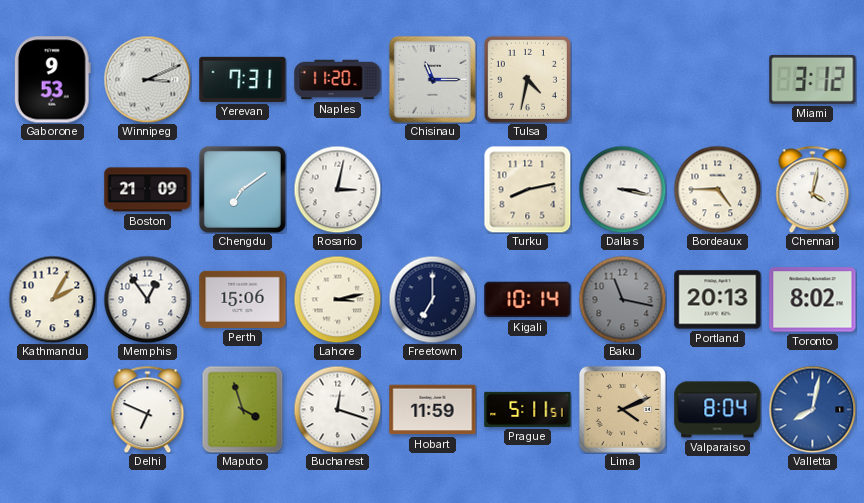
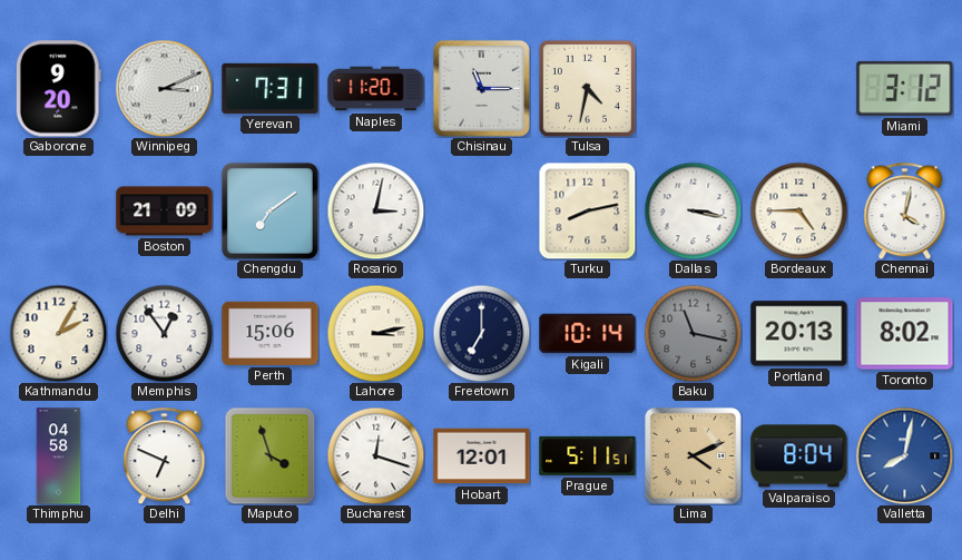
Gaborone: 9:53 -> 9:20 (58, 89)
Thimphu: none -> 04:58 (59, 456)
Hobart: 11:59 -> 12:01 (482, 456)
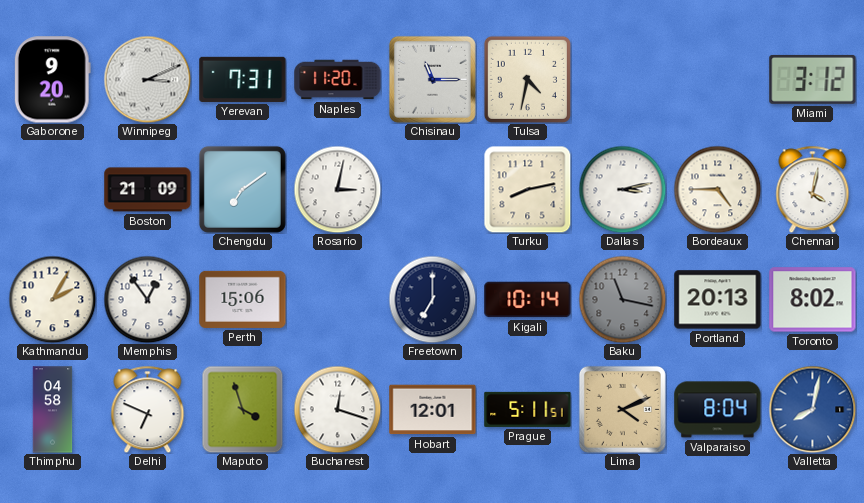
Dallas: 3:17 -> 3:13 (622, 189)
Lahore: 3:13 -> none (375, 333)
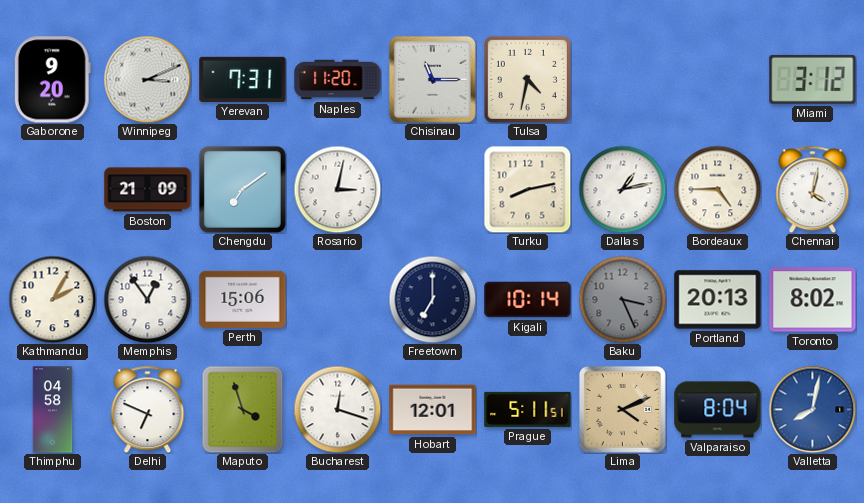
Dallas: 3:13 -> 1:13 (622, 189)
Baku: 11:17 -> 3:26 (622, 299)
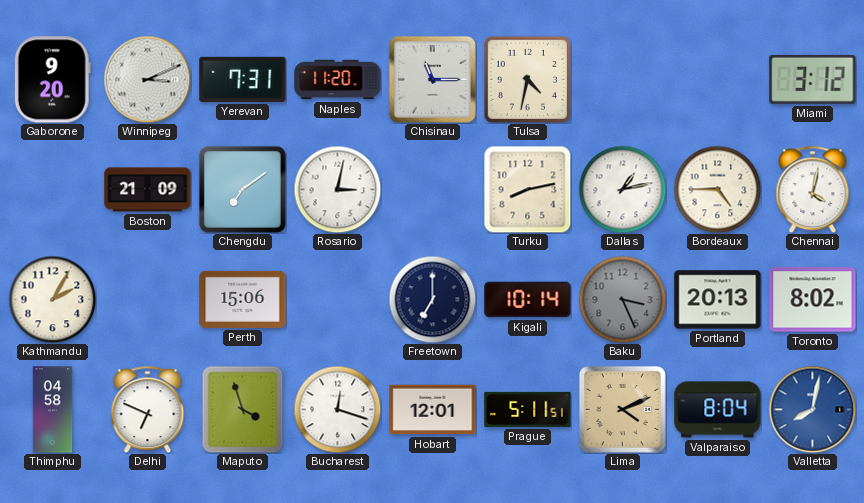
Memphis: 12:54 -> none (147, 299)
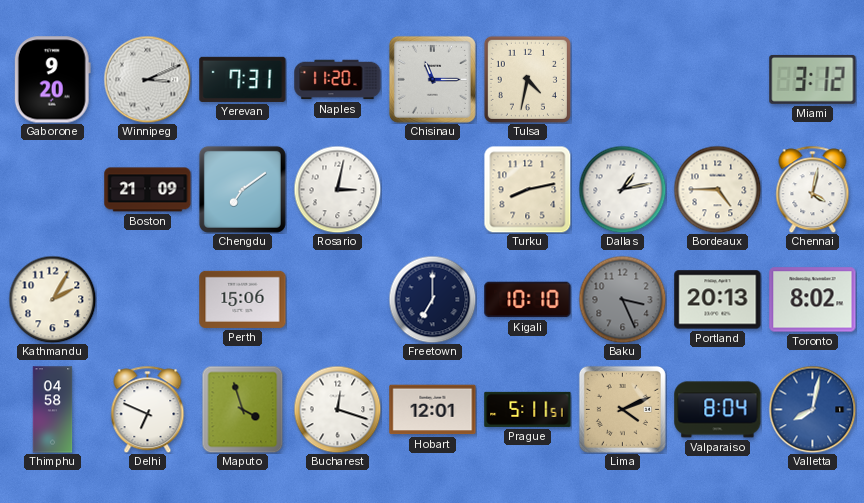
Kigali: 10:14 -> 10:10 (528, 300)
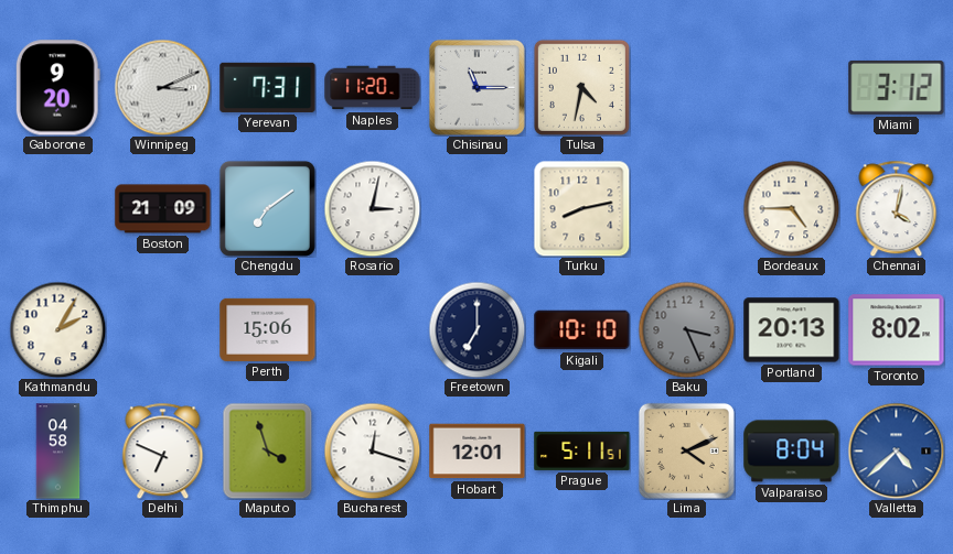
Dallas: 1:13 -> none (622, 189)
Valletta: 8:02 -> 4:38 (896, 450)
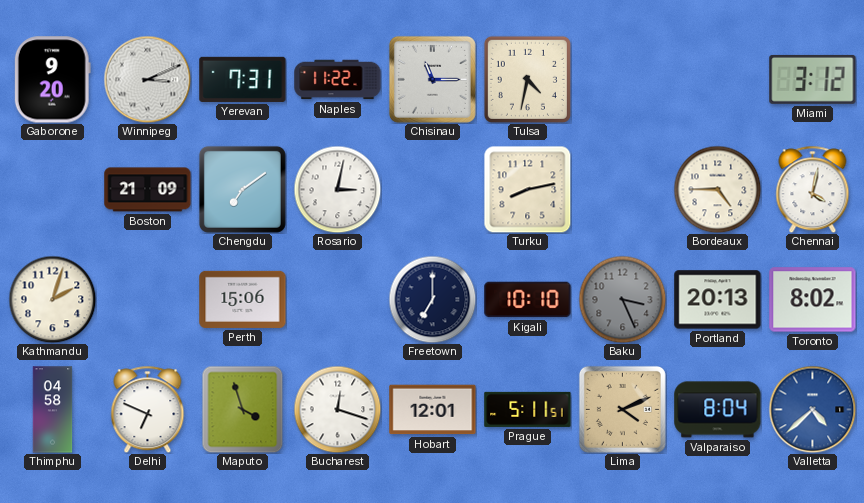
Naples: 11:20 -> 11:22 (338, 80)
Kathmandu: 2:05 -> 2:03 (52, 299)
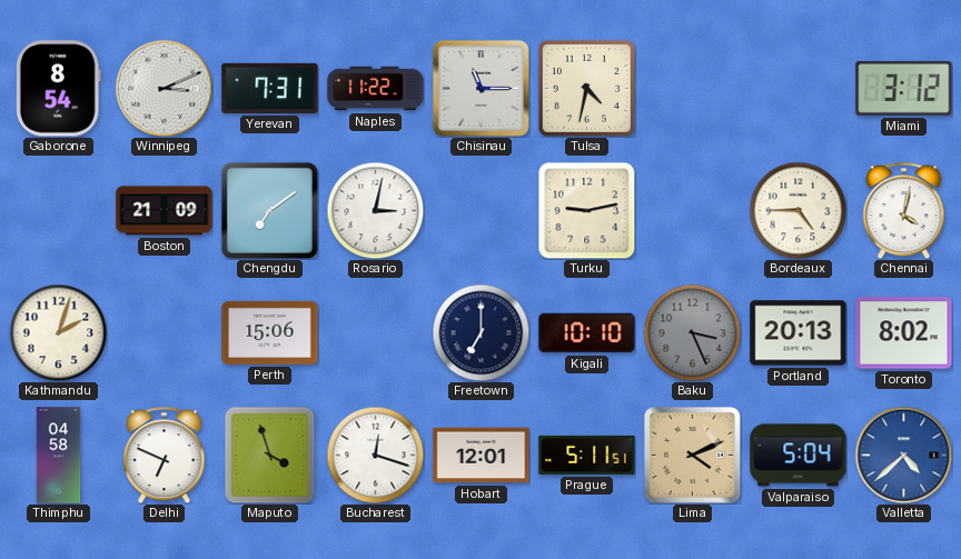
Gaborone: 9:20 -> 8:54 (58, 89)
Turku: 8:13 -> 9:13 (586, 210)
Valparaiso: 8:04 -> 5:04 (799, 456)
